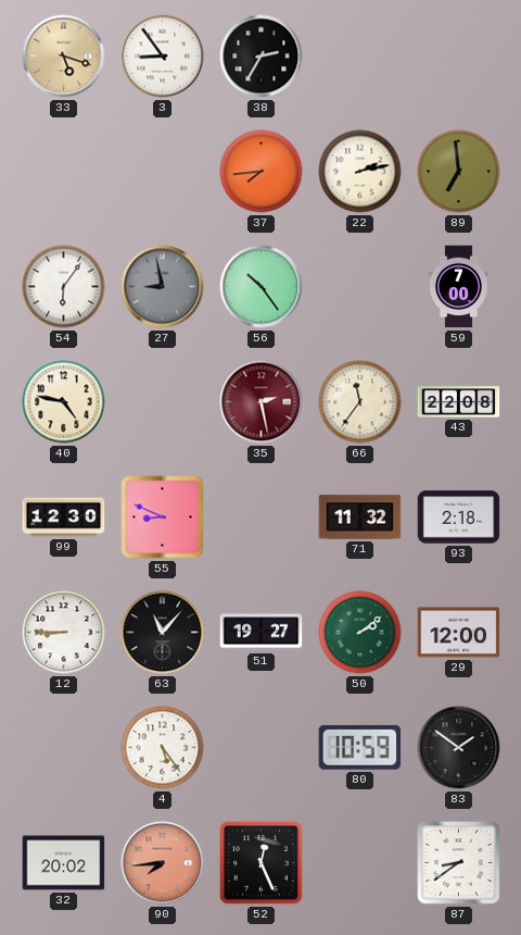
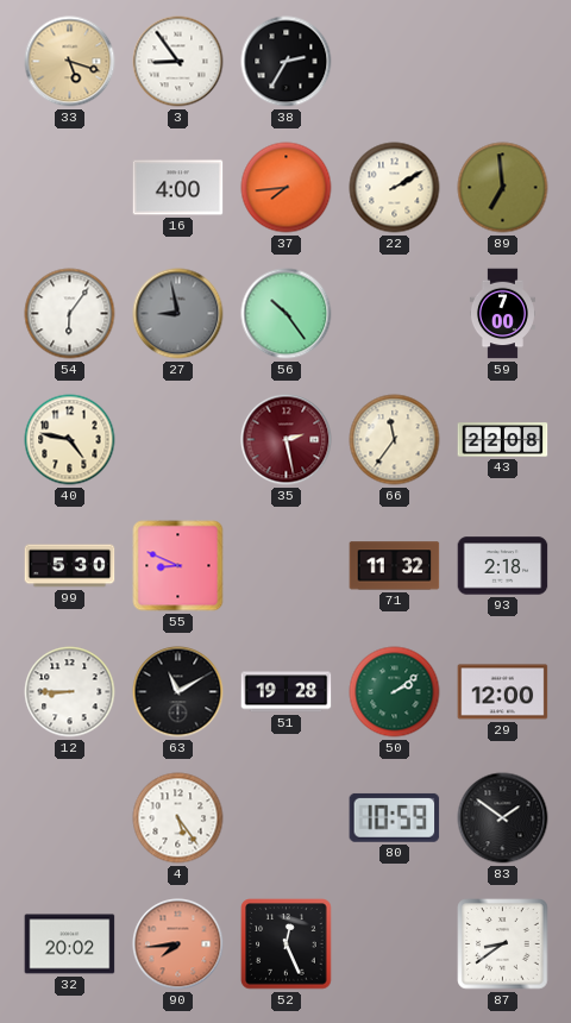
16: none -> 4:00 (178, 188)
22: 2:13 -> 2:10 (395, 188)
99: 12:30 -> 5:30 (70, 566)
63: 11:07 -> 11:10 (178, 692)
51: 19:27 -> 19:28 (287, 692)
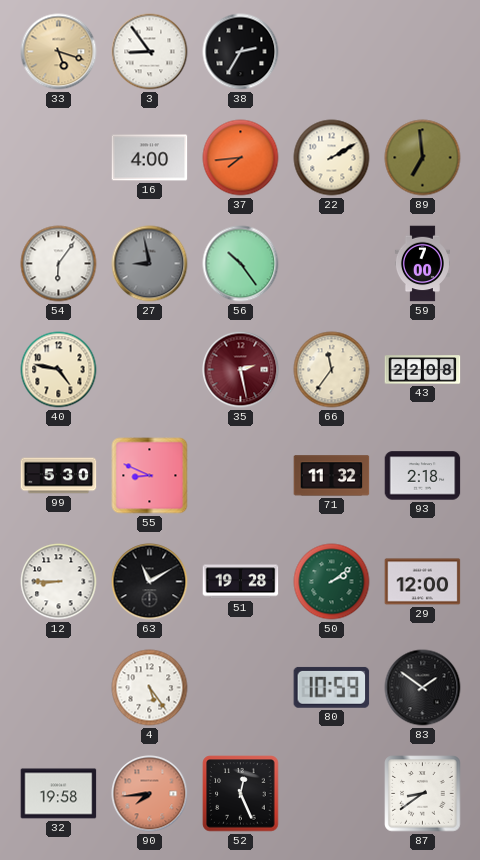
32: 20:02 -> 19:58 (59, 794)
